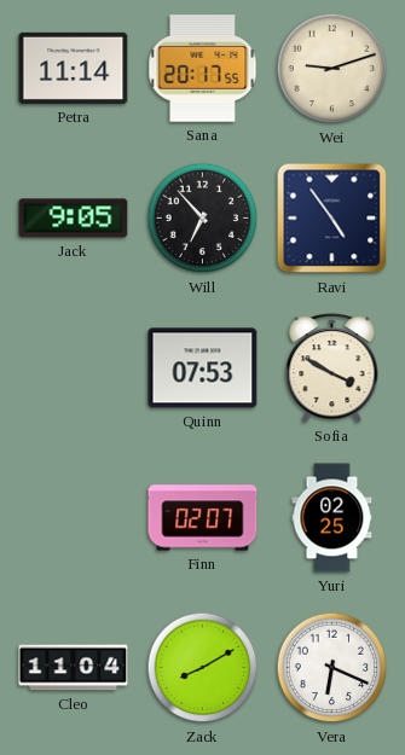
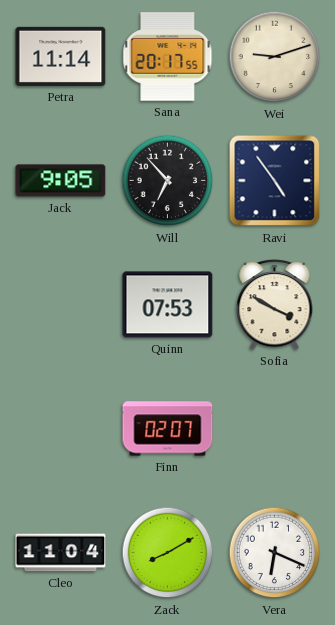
Yuri: 02:25 -> none (332, 518)
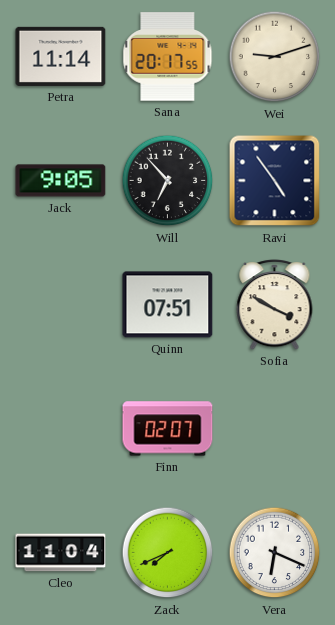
Quinn: 07:53 -> 07:51 (168, 305)
Zack: 8:10 -> 7:41 (168, 553)
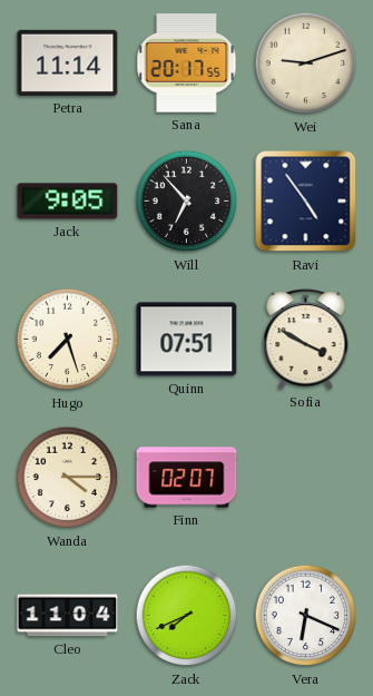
Hugo: none -> 7:27 (68, 340)
Wanda: none -> 4:15 (68, 478)
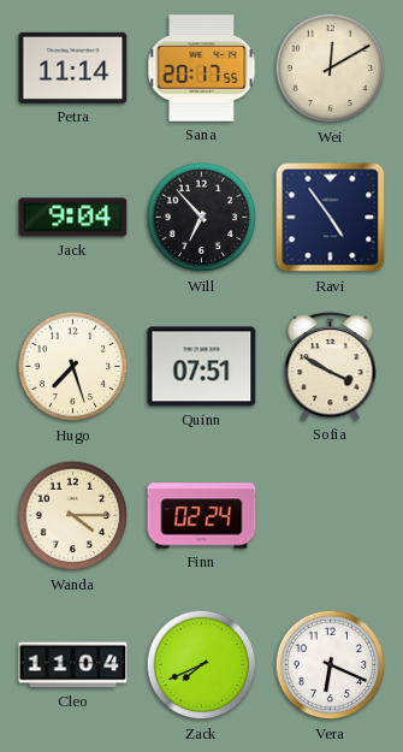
Wei: 9:12 -> 12:10 (331, 69)
Jack: 9:05 -> 9:04 (73, 218)
Finn: 02:07 -> 02:24 (202, 516)
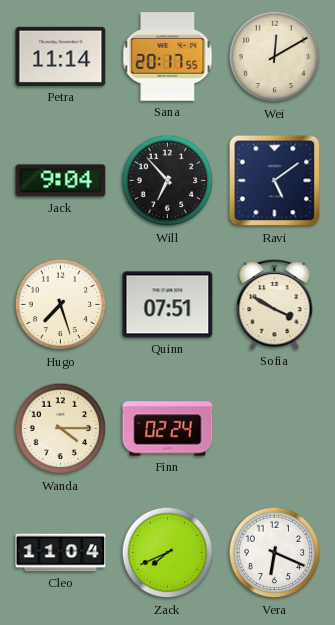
Ravi: 4:54 -> 5:09 (275, 181)
